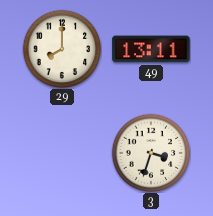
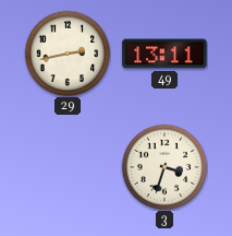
29: 8:00 -> 2:43 (68, 54)
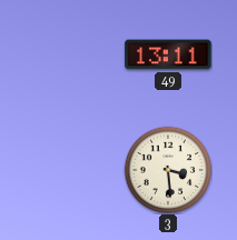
29: 2:43 -> none (68, 54)
3: 3:33 -> 3:29 (168, 170)
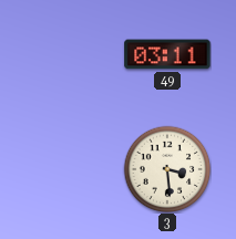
49: 13:11 -> 03:11 (167, 54)
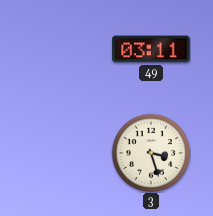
3: 3:29 -> 3:27 (151, 153)
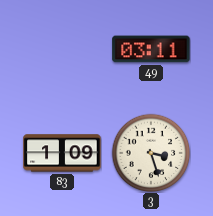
83: none -> 1:09 (62, 153)
